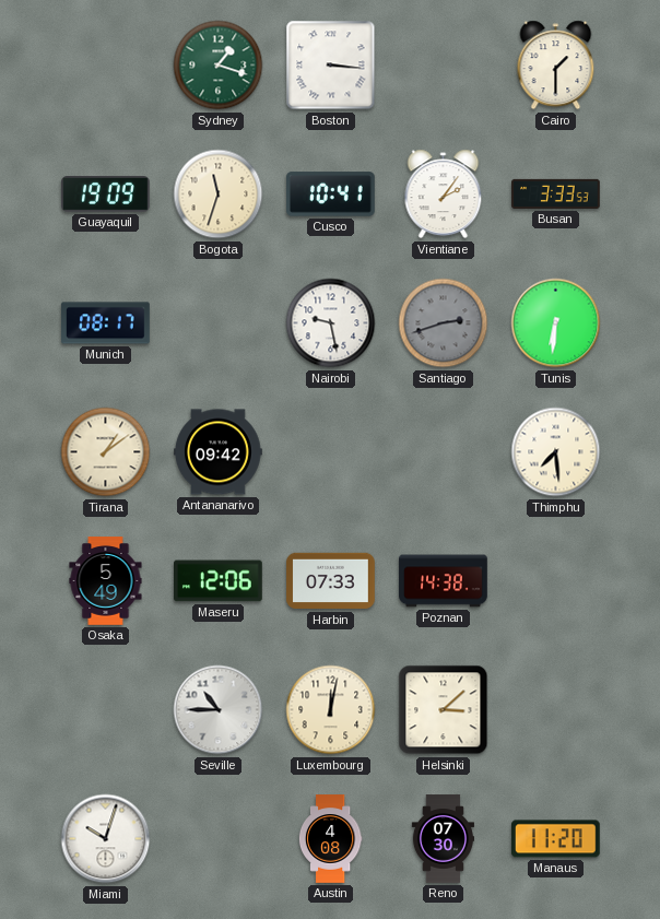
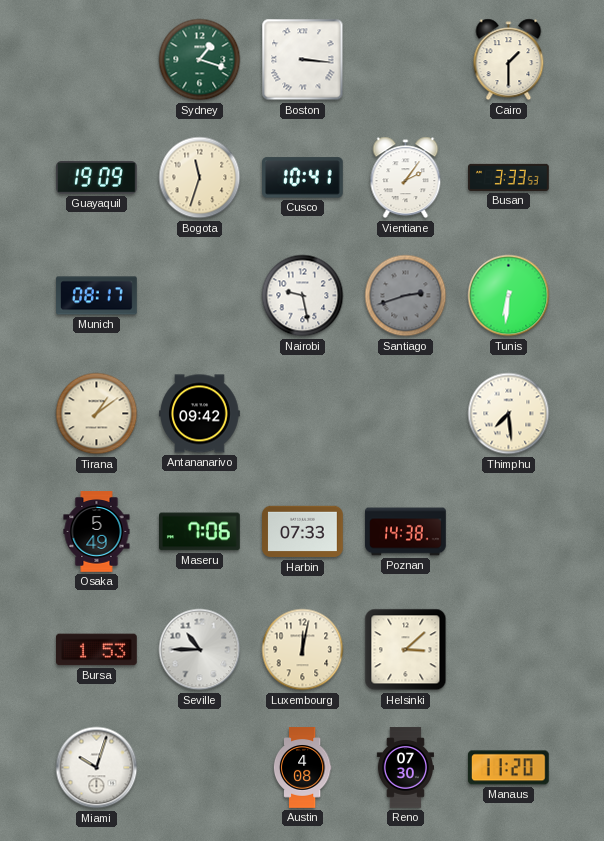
Maseru: 12:06 -> 7:06 (200, 532)
Bursa: none -> 1:53 (97, 650)
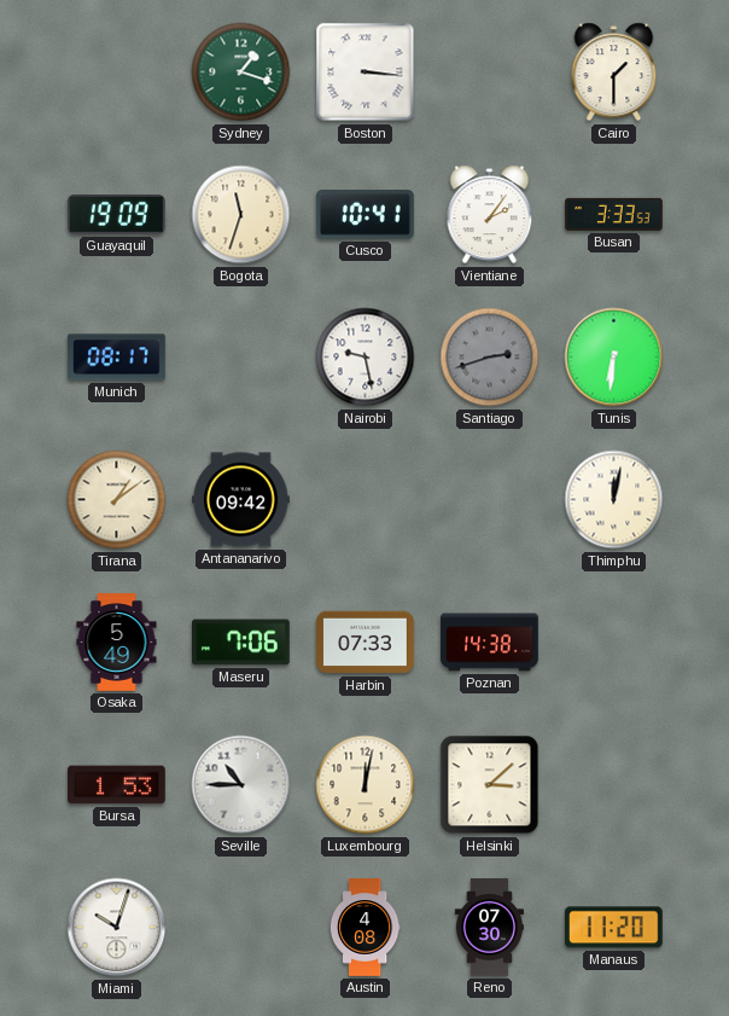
Thimphu: 7:29 -> 12:02 (614, 500)
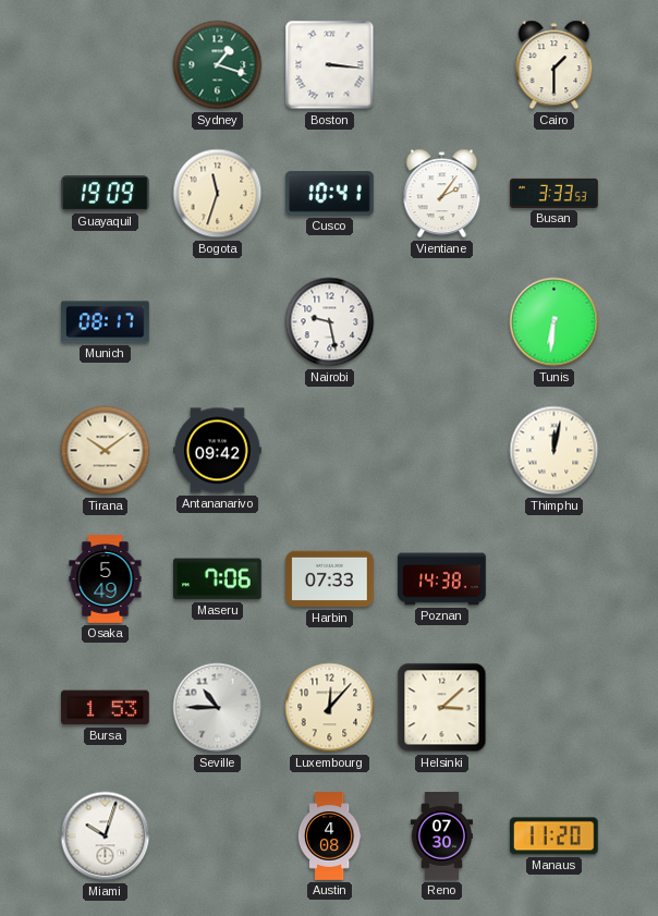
Santiago: 2:42 -> none (490, 358)
Tirana: 1:09 -> 10:09 (106, 451)
Luxembourg: 12:02 -> 12:07 (330, 708)
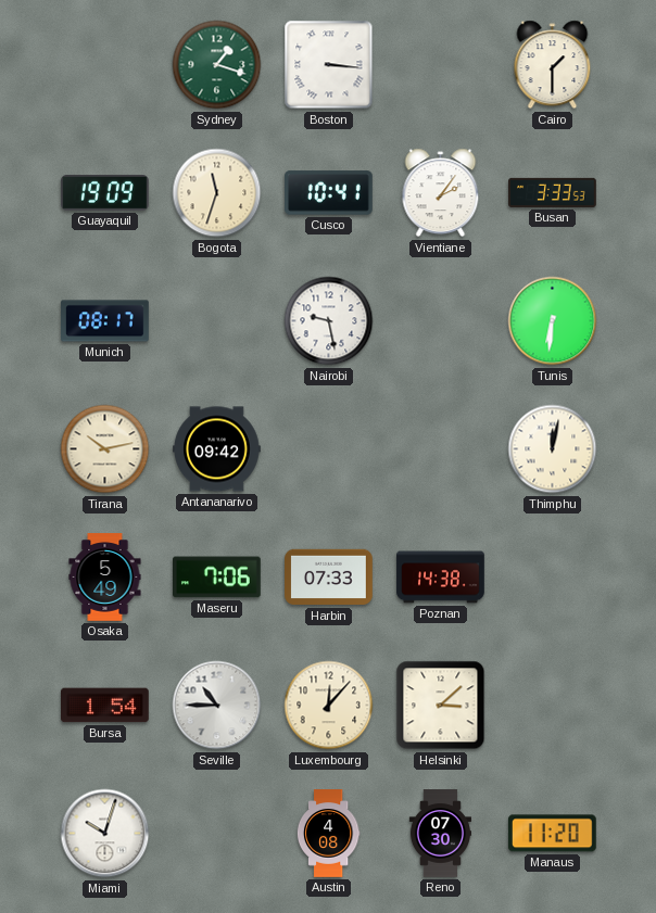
Tirana: 10:09 -> 10:13 (105, 449)
Bursa: 1:53 -> 1:54 (105, 706)
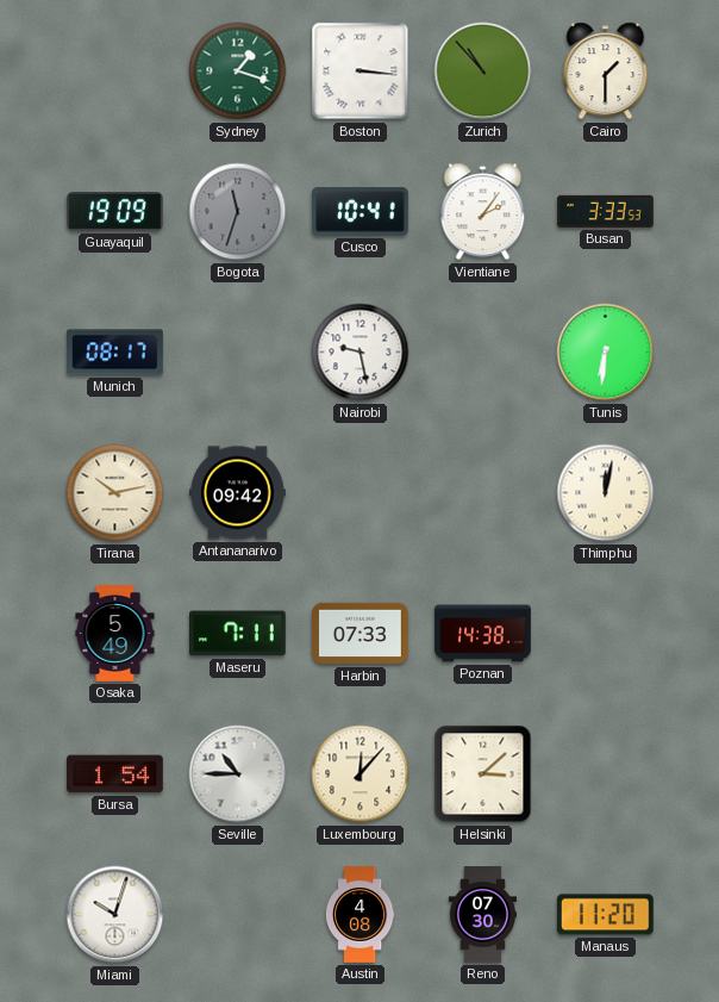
Zurich: none -> 10:53 (483, 71)
Bogota dial: cream -> grey (238, 212)
Maseru: 7:06 -> 7:11 (238, 634)
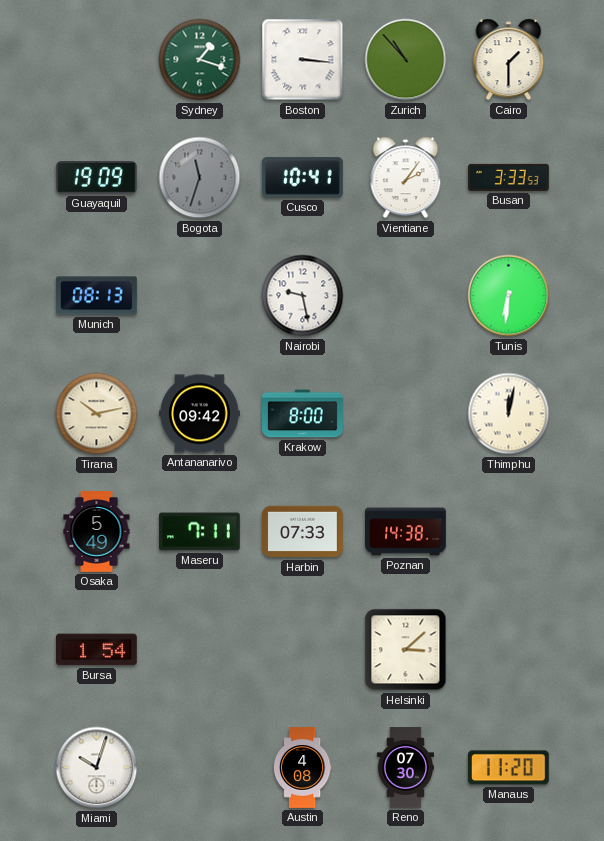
Munich: 08:17 -> 08:13 (97, 296)
Krakow: none -> 8:00 (303, 414)
Seville: 10:45 -> none (238, 774)
Luxembourg: 12:07 -> none (361, 774)
